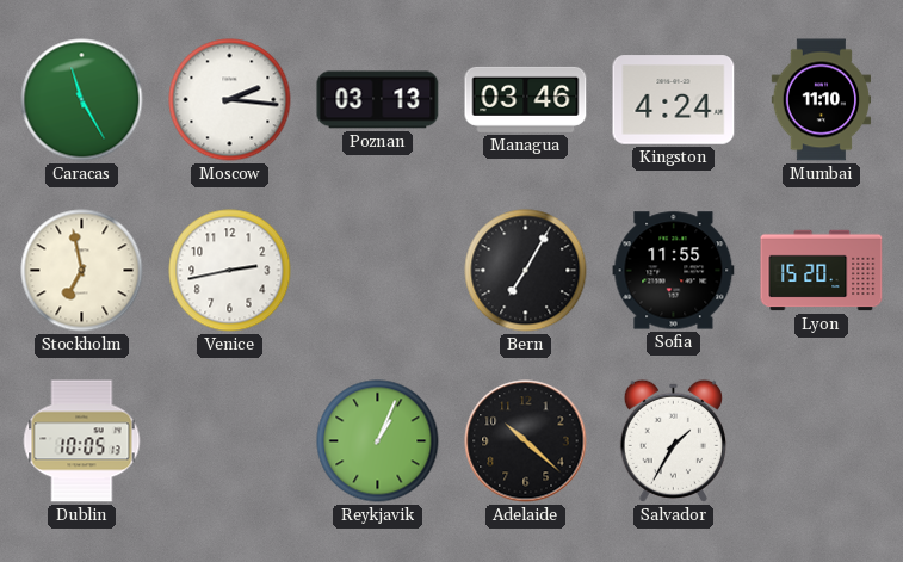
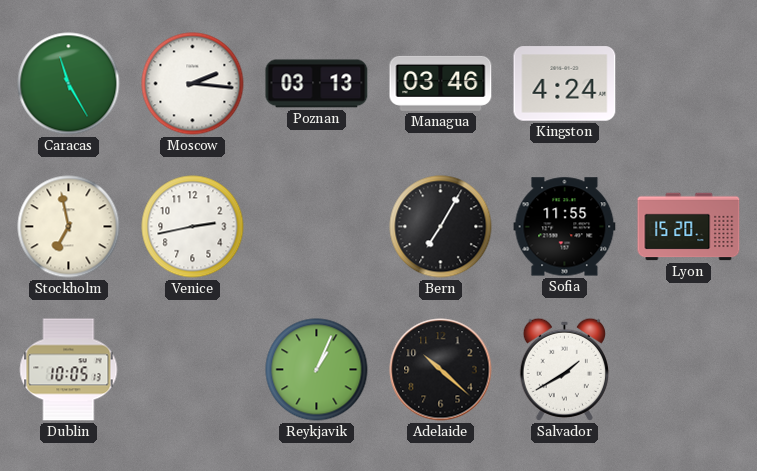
Mumbai: 11:10 -> none (822, 100)
Salvador: 1:35 -> 1:40 (564, 369)
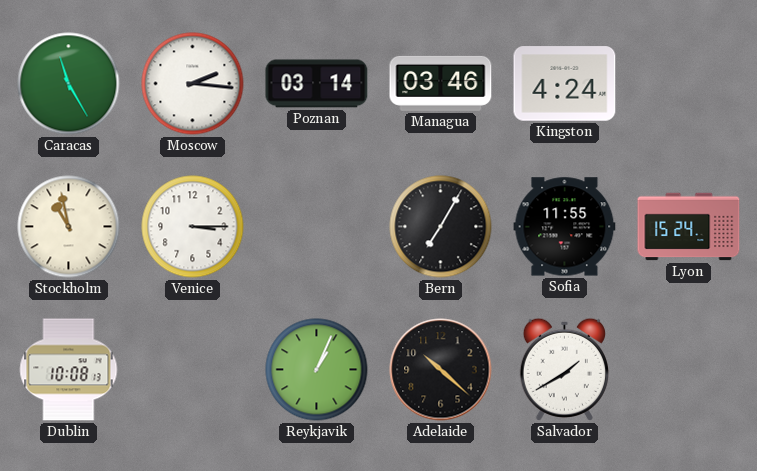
Poznan: 03:13 -> 03:14 (317, 84)
Stockholm: 6:58 -> 10:58 (69, 227)
Venice: 2:43 -> 3:15 (193, 227)
Lyon: 15:20 -> 15:24 (689, 227)
Dublin: 10:05 -> 10:08 (69, 370)
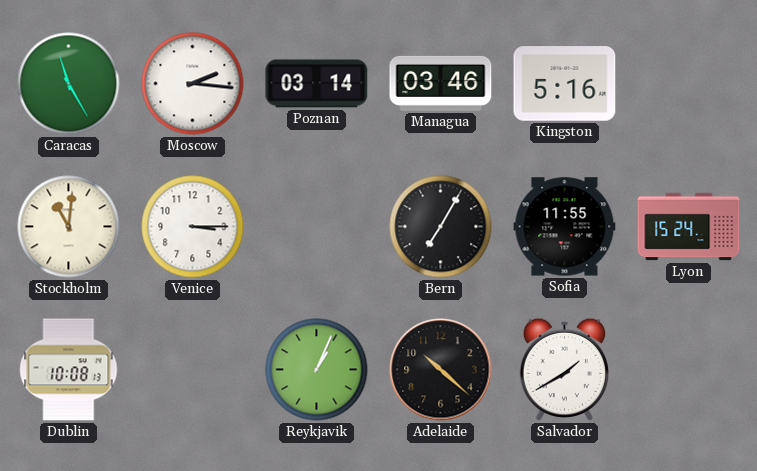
Kingston: 4:24 -> 5:16 (565, 84)
Stockholm: 10:58 -> 11:01 (69, 227)
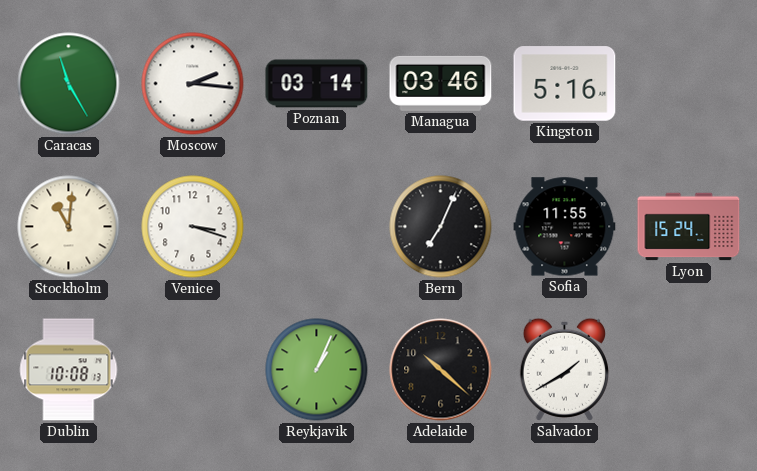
Venice: 3:15 -> 3:18 (193, 227)
Bern: 7:05 -> 7:04 (441, 227)
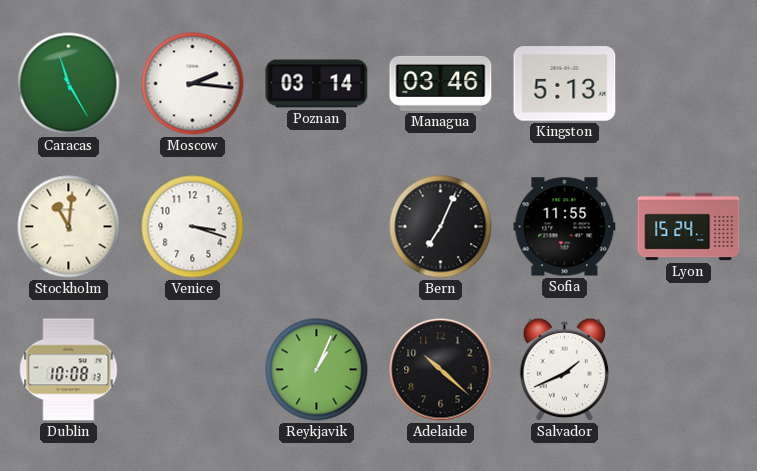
Kingston: 5:16 -> 5:13 (565, 84)
Salvador: 1:40 -> 1:41 (564, 369)
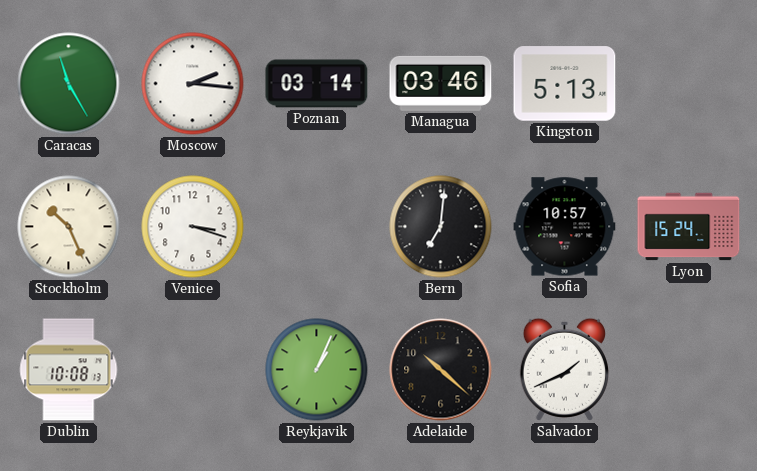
Stockholm: 11:01 -> 10:26 (69, 227)
Bern: 7:04 -> 7:01 (441, 227)
Sofia: 11:55 -> 10:57 (565, 227)
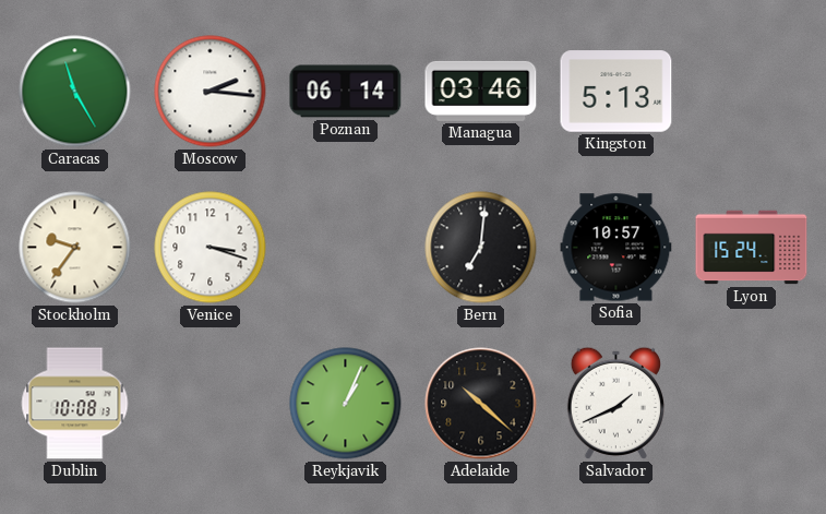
Poznan: 03:14 -> 06:14 (346, 92)
Stockholm: 10:26 -> 9:36 (75, 248)
